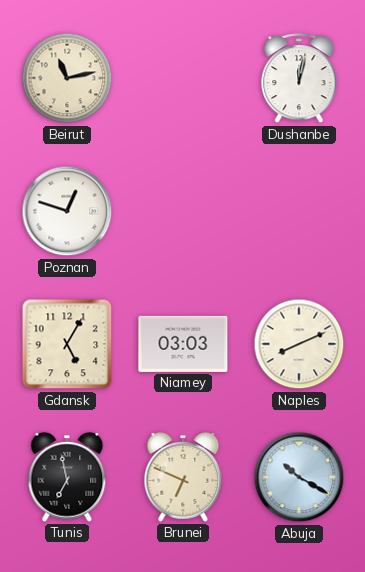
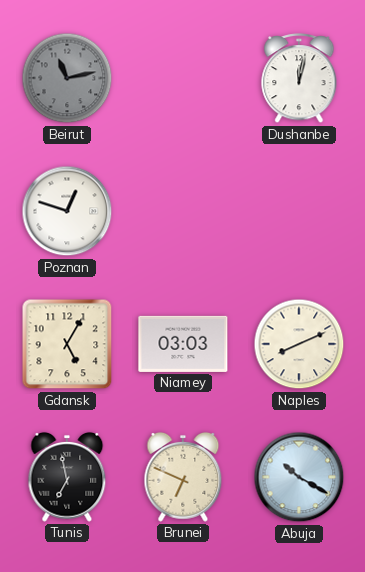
Beirut dial: cream -> grey (67, 78)
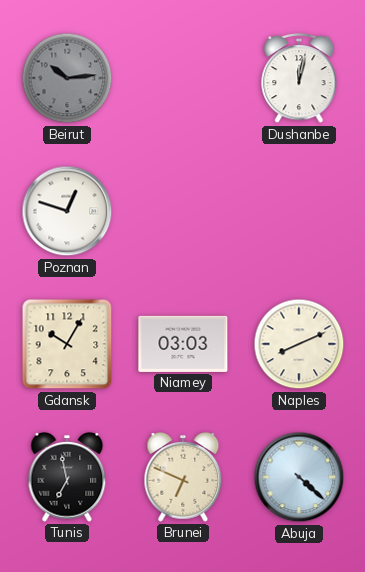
Beirut: 11:13 -> 10:14 (67, 78)
Gdansk: 5:05 -> 10:05 (67, 344)
Abuja: 10:20 -> 4:22 (299, 477)
